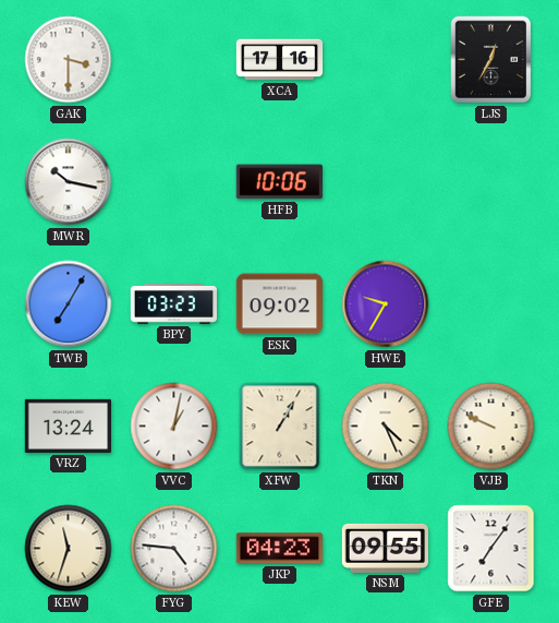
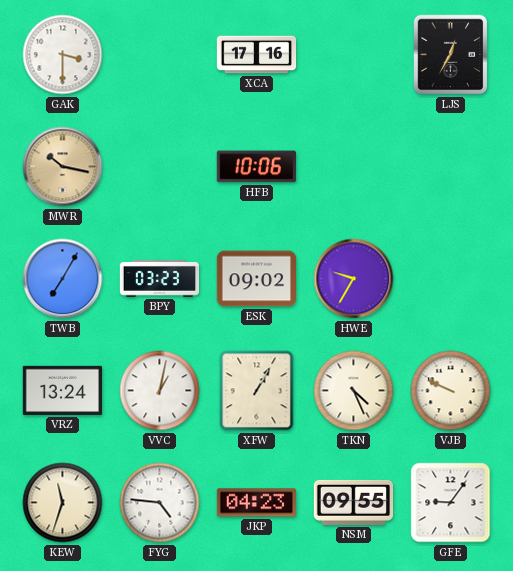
MWR dial: white -> champagne (63, 167)
GFE: 7:06 -> 9:06 (451, 503)
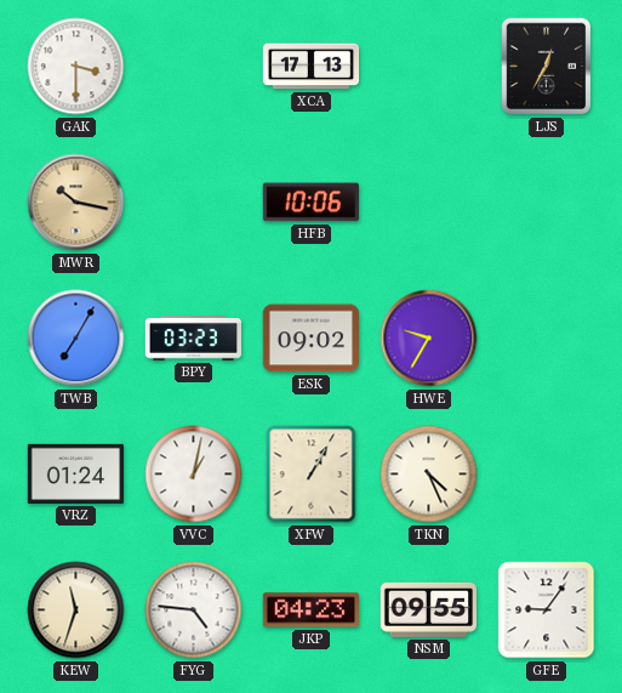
XCA: 17:16 -> 17:13 (312, 67)
VRZ: 13:24 -> 01:24 (75, 473)
VJB: 9:49 -> none (451, 391)
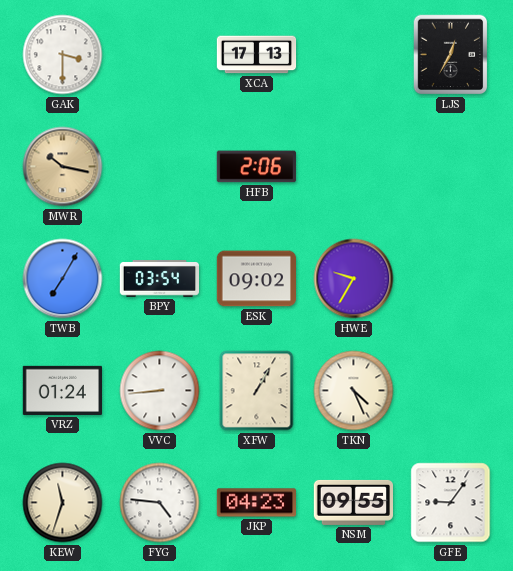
HFB: 10:06 -> 2:06 (256, 167)
BPY: 03:23 -> 03:54 (159, 279)
VVC: 1:02 -> 8:44 (160, 391)
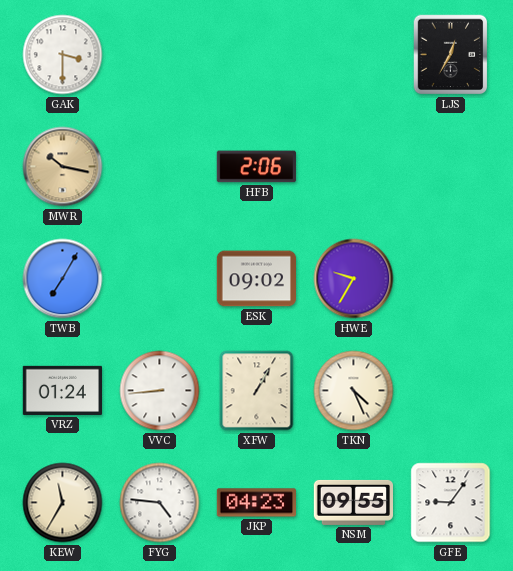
XCA: 17:13 -> none (257, 55)
BPY: 03:54 -> none (159, 279)
KEW: 11:33 -> 11:35 (63, 503)
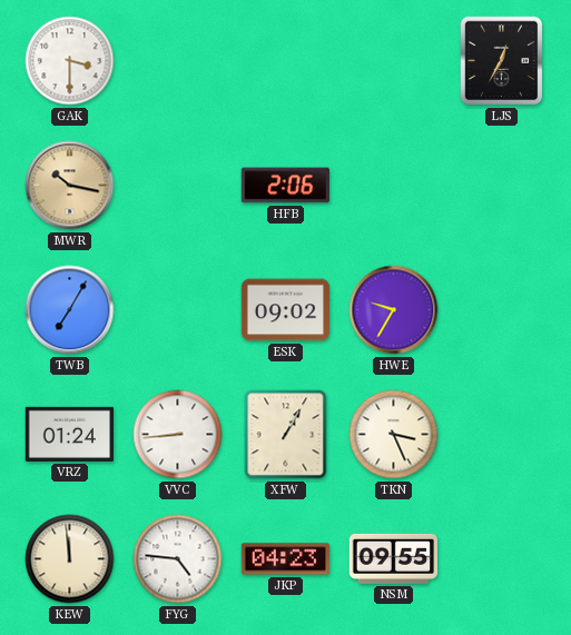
TKN: 4:26 -> 3:26 (394, 435)
KEW: 11:35 -> 11:59 (70, 559)
GFE: 9:06 -> none (451, 503)
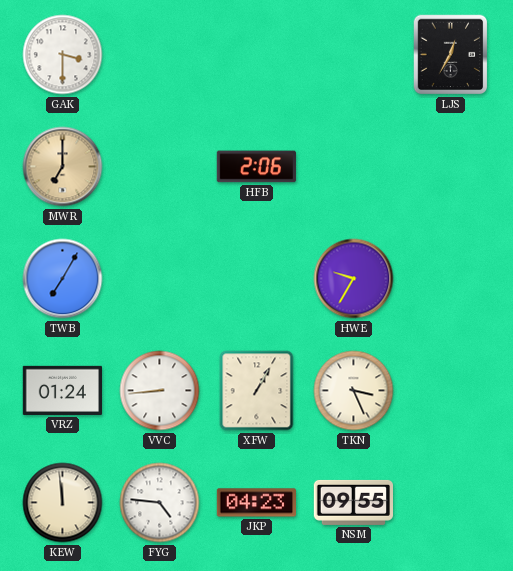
MWR: 10:17 -> 7:00 (63, 167)
ESK: 09:02 -> none (285, 310)
